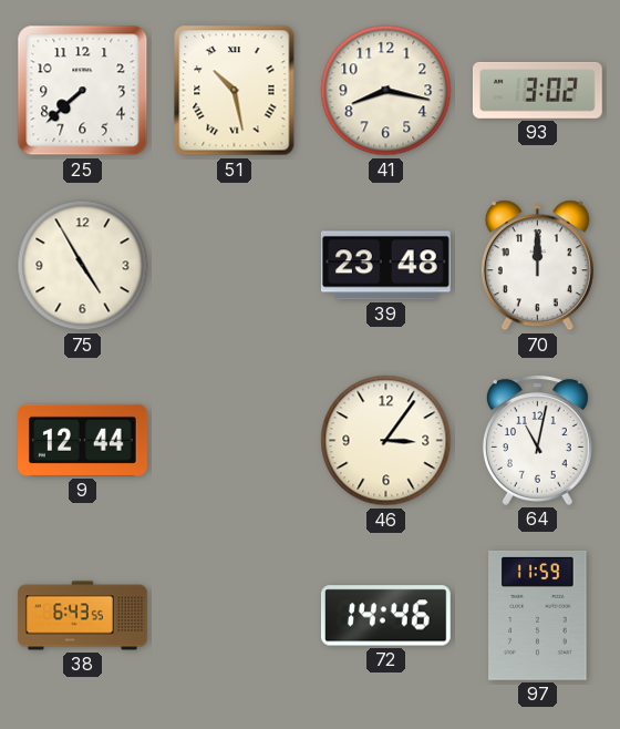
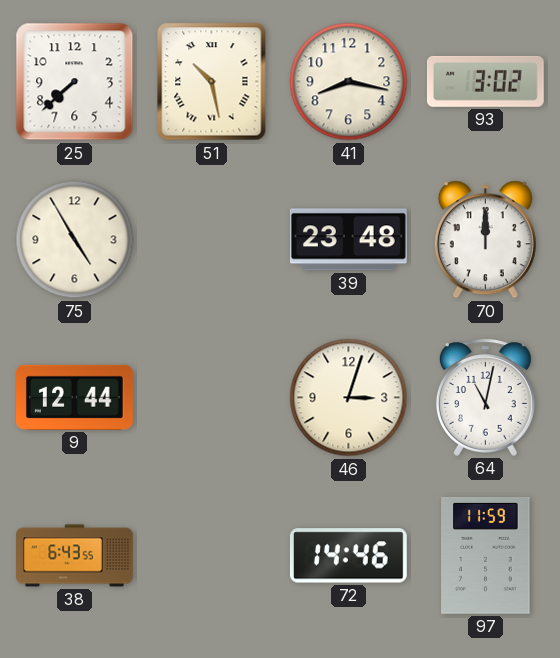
46: 3:06 -> 3:03 (349, 398)
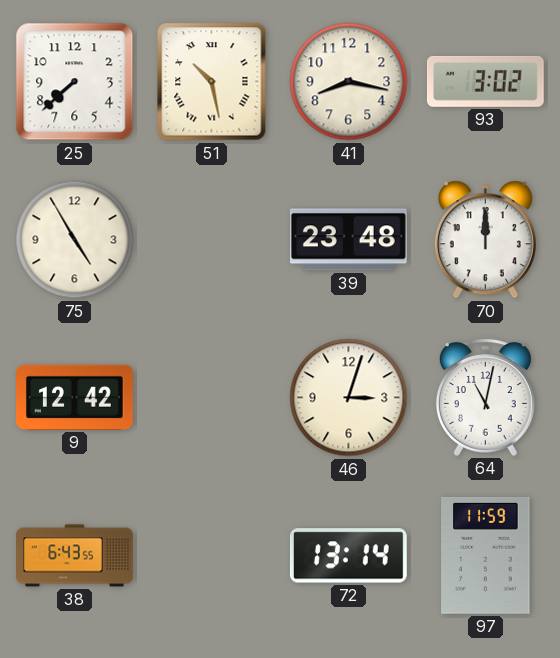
9: 12:44 -> 12:42 (75, 397)
72: 14:46 -> 13:14 (348, 556)
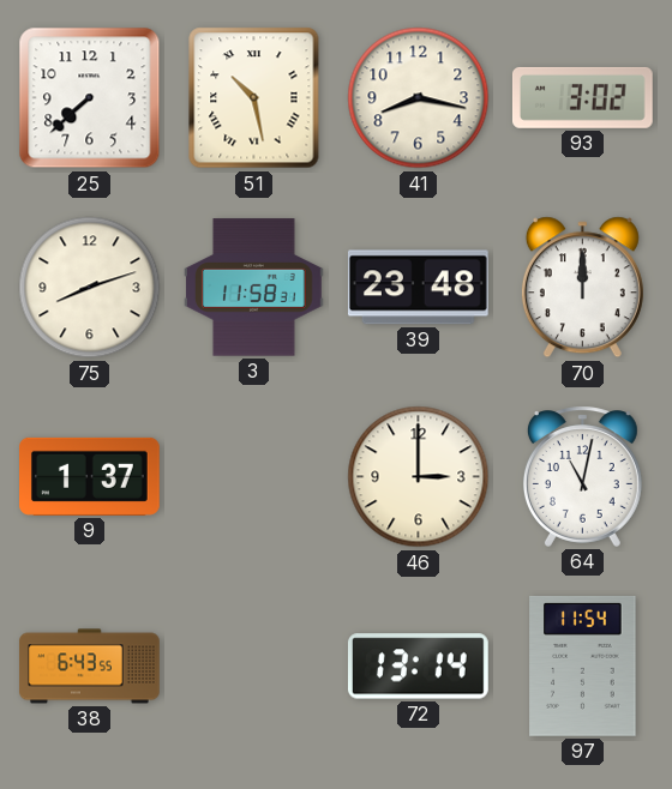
75: 4:55 -> 8:12 (90, 288)
3: none -> 11:58 (254, 288)
9: 12:42 -> 1:37 (90, 476)
46: 3:03 -> 3:00 (419, 477)
97: 11:59 -> 11:54 (583, 665)
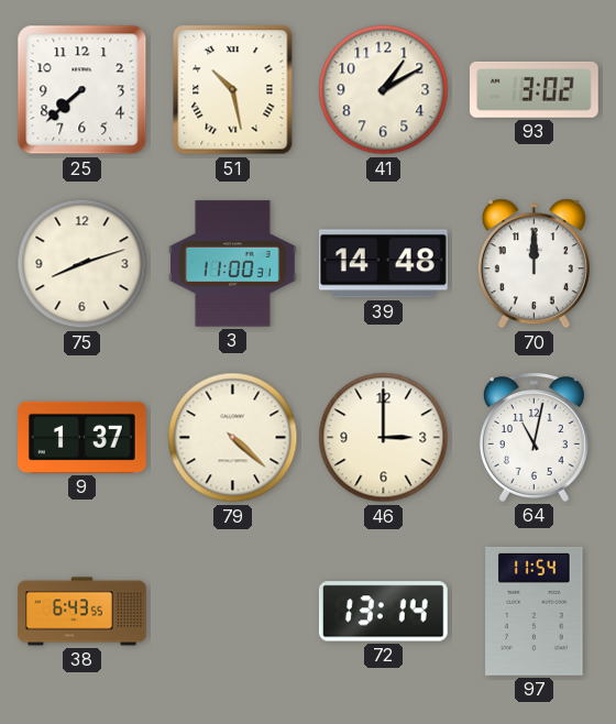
41: 8:17 -> 1:10 (384, 90)
3: 11:58 -> 11:00 (233, 264)
39: 23:48 -> 14:48 (383, 264)
79: none -> 4:22 (233, 438)
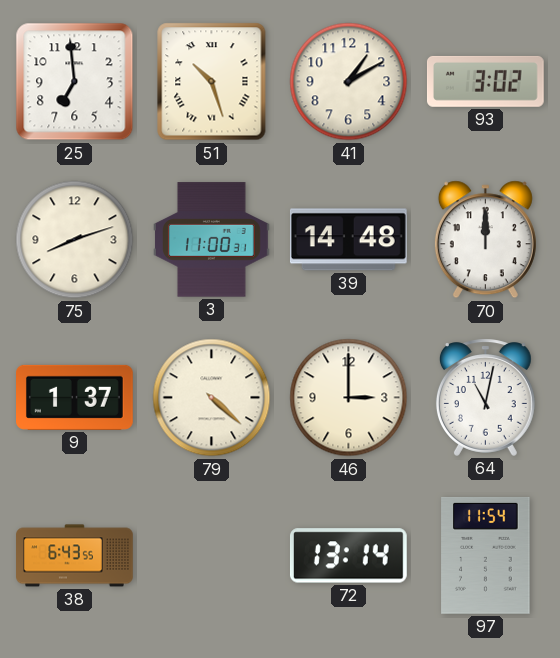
25: 7:38 -> 6:59 (75, 82)
51: 10:28 -> 10:27 (212, 82)
